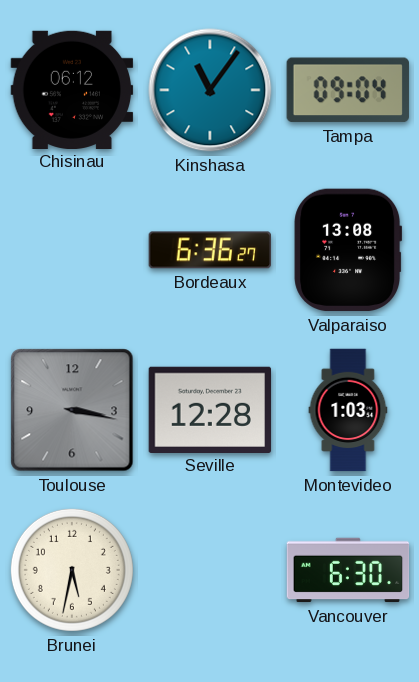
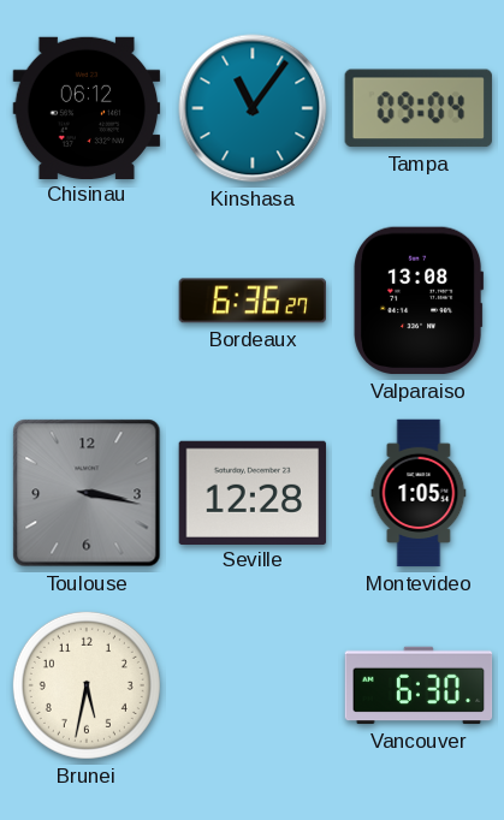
Montevideo: 1:03 -> 1:05 (419, 493)
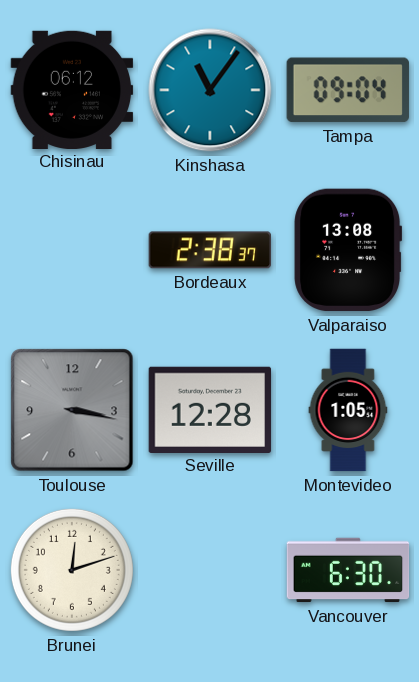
Bordeaux: 6:36 -> 2:38 (209, 250)
Brunei: 5:32 -> 12:12 (72, 570)
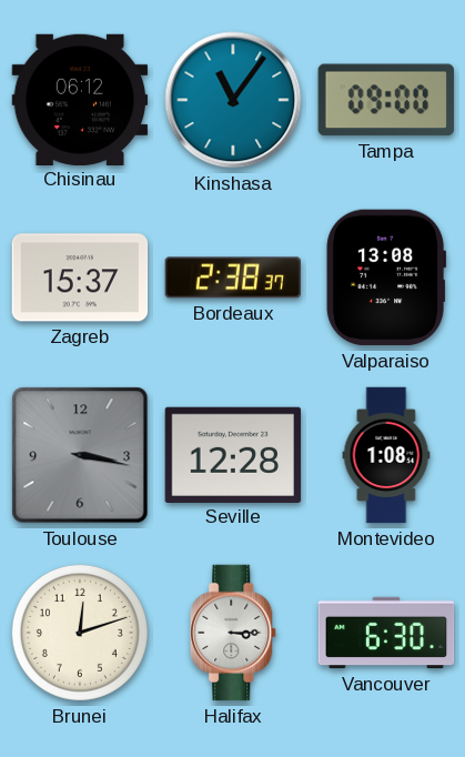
Tampa: 09:04 -> 09:00 (386, 100)
Zagreb: none -> 15:37 (80, 277)
Montevideo: 1:05 -> 1:08 (386, 455)
Halifax: none -> 3:15 (234, 633)
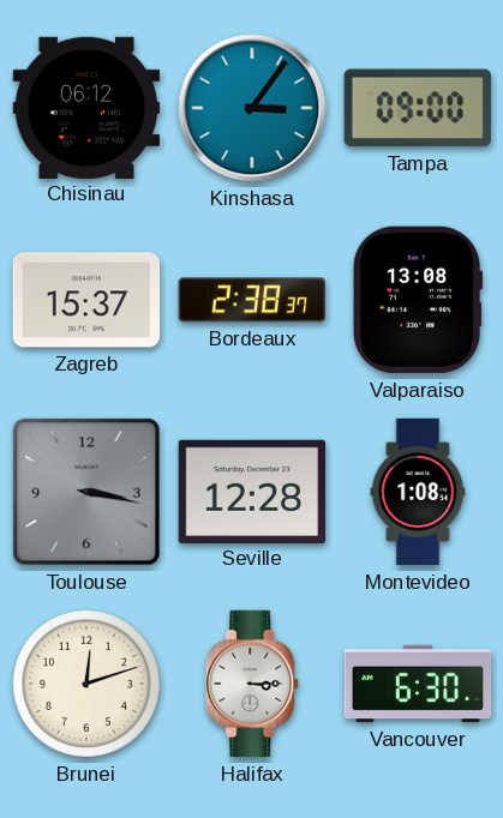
Kinshasa: 11:06 -> 3:06 (252, 108)
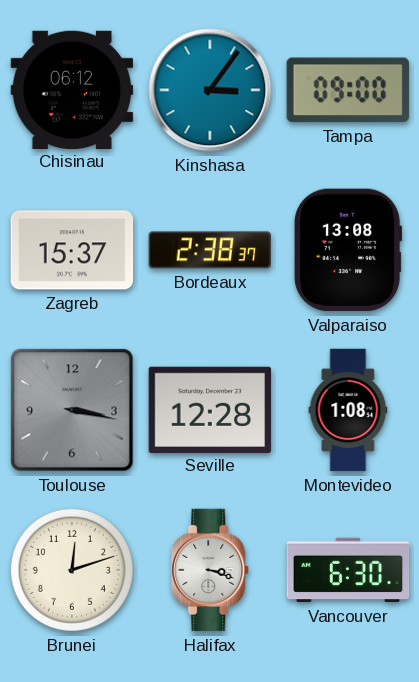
Halifax: 3:15 -> 3:18 (211, 570)
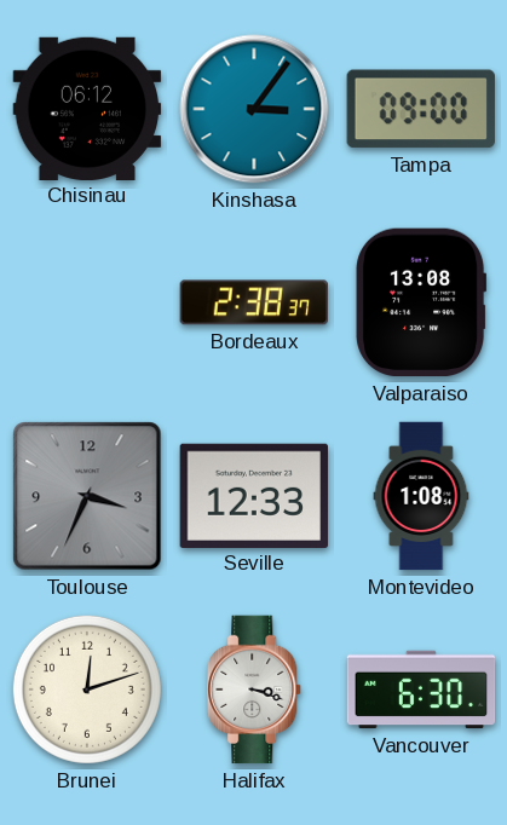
Zagreb: 15:37 -> none (72, 250)
Toulouse: 3:17 -> 3:34 (87, 496)
Seville: 12:28 -> 12:33 (254, 495)
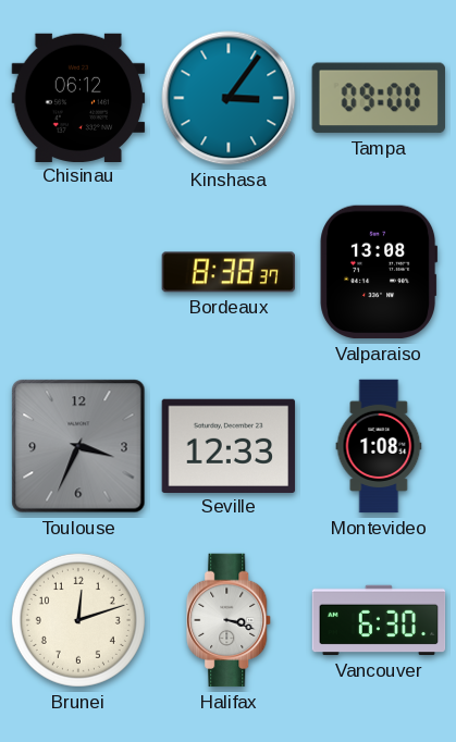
Bordeaux: 2:38 -> 8:38 (227, 272)
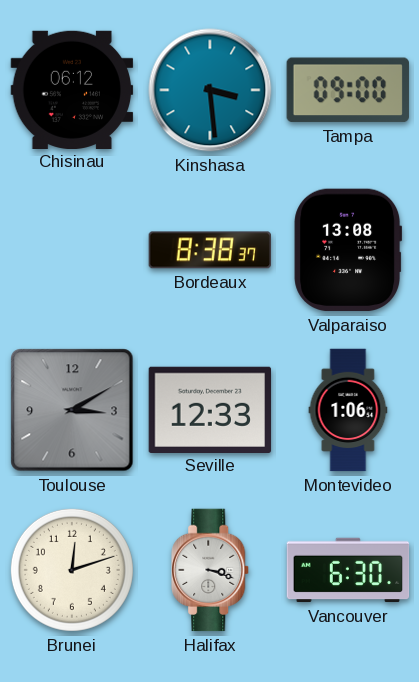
Kinshasa: 3:06 -> 3:29 (210, 90)
Toulouse: 3:34 -> 3:10 (72, 410)
Montevideo: 1:08 -> 1:06 (348, 410)
